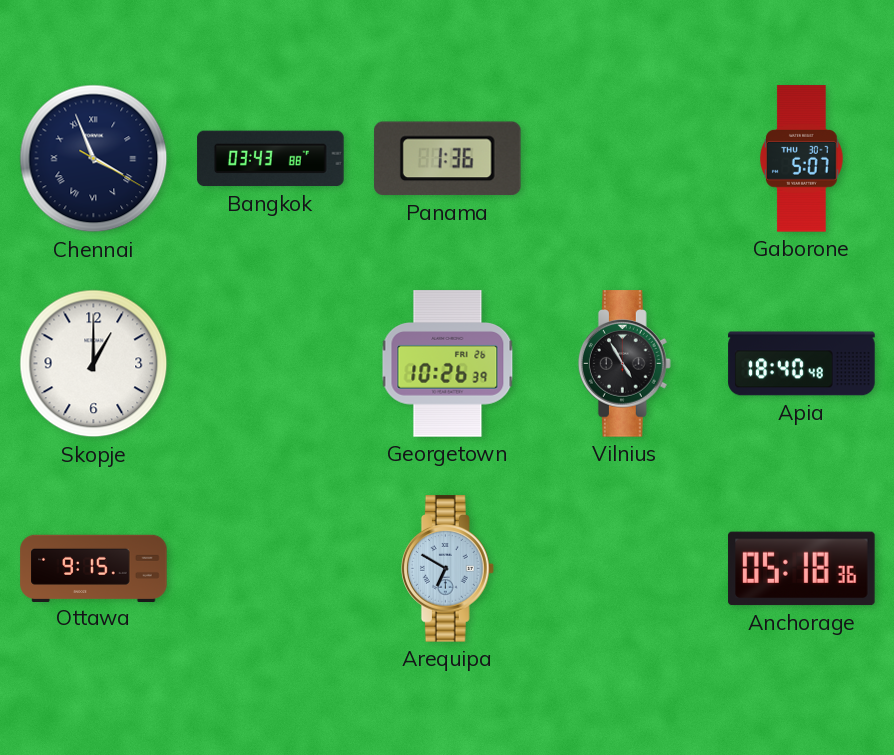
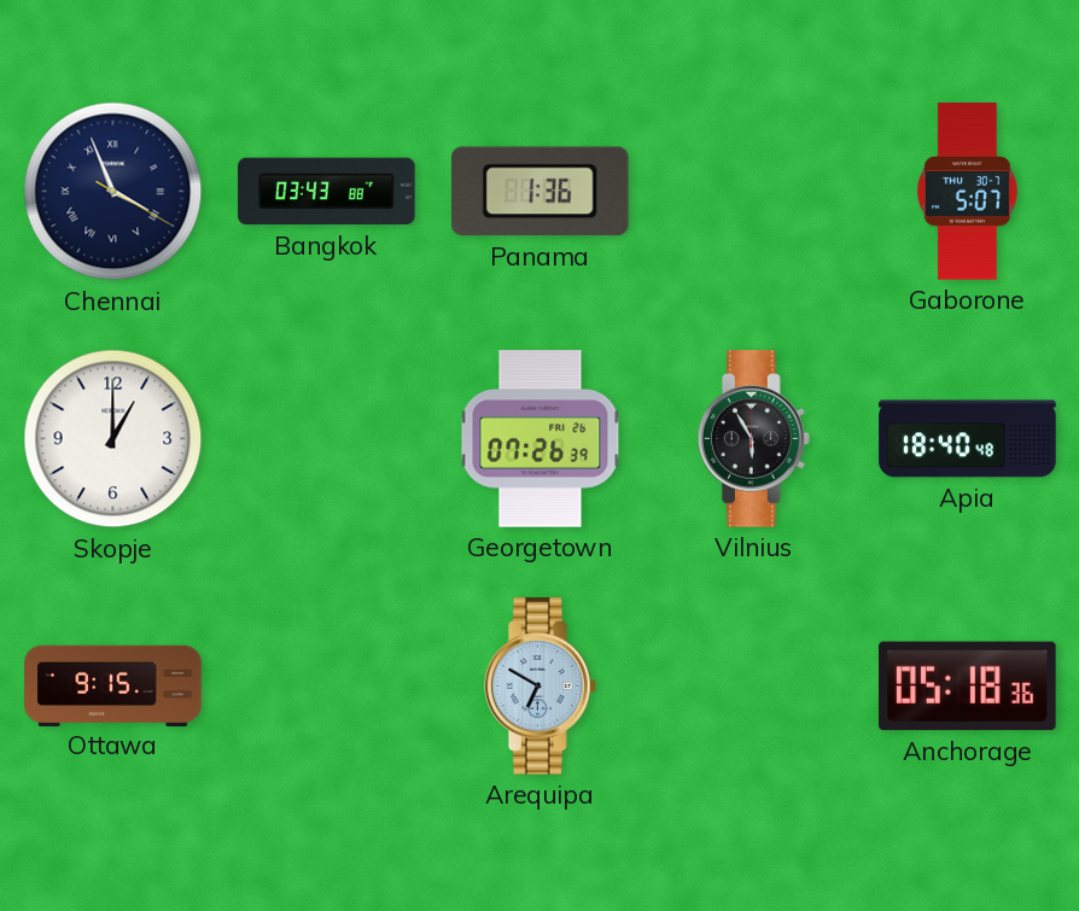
Georgetown: 10:26 -> 07:26 (541, 439)
Vilnius: 4:55 -> 5:55 (753, 439)
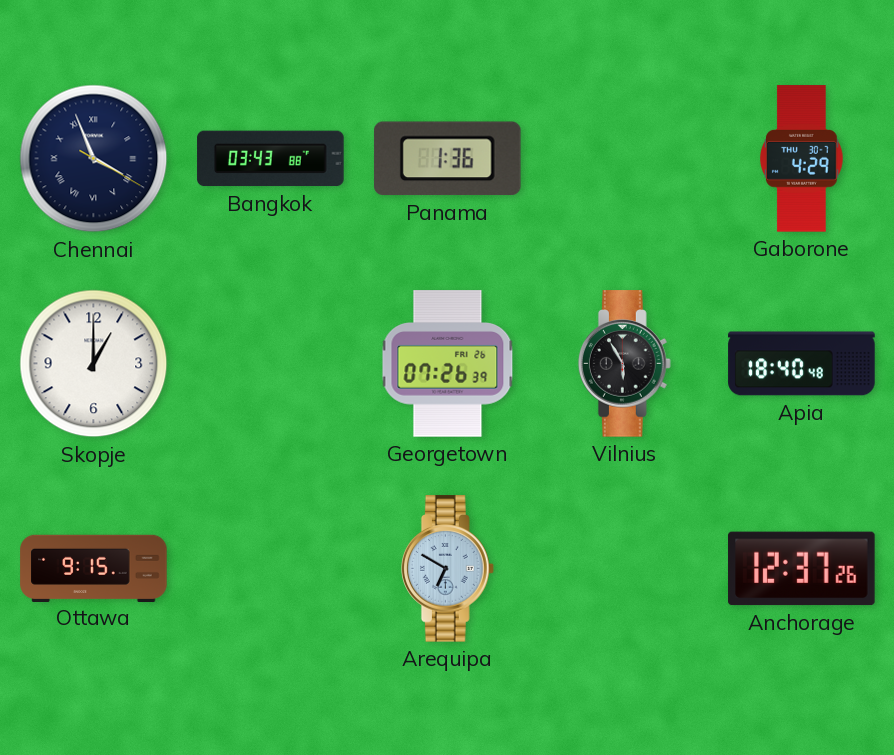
Gaborone: 5:07 -> 4:29 (802, 159)
Anchorage: 05:18 -> 12:37 (802, 569)
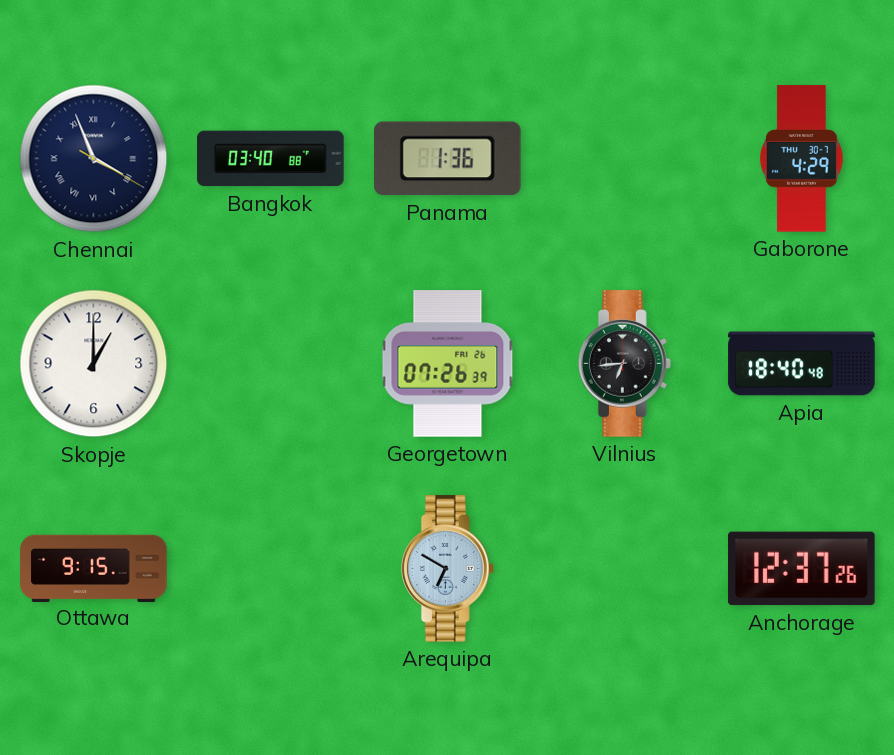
Bangkok: 03:43 -> 03:40 (271, 159)
Vilnius: 5:55 -> 6:44 (624, 364)
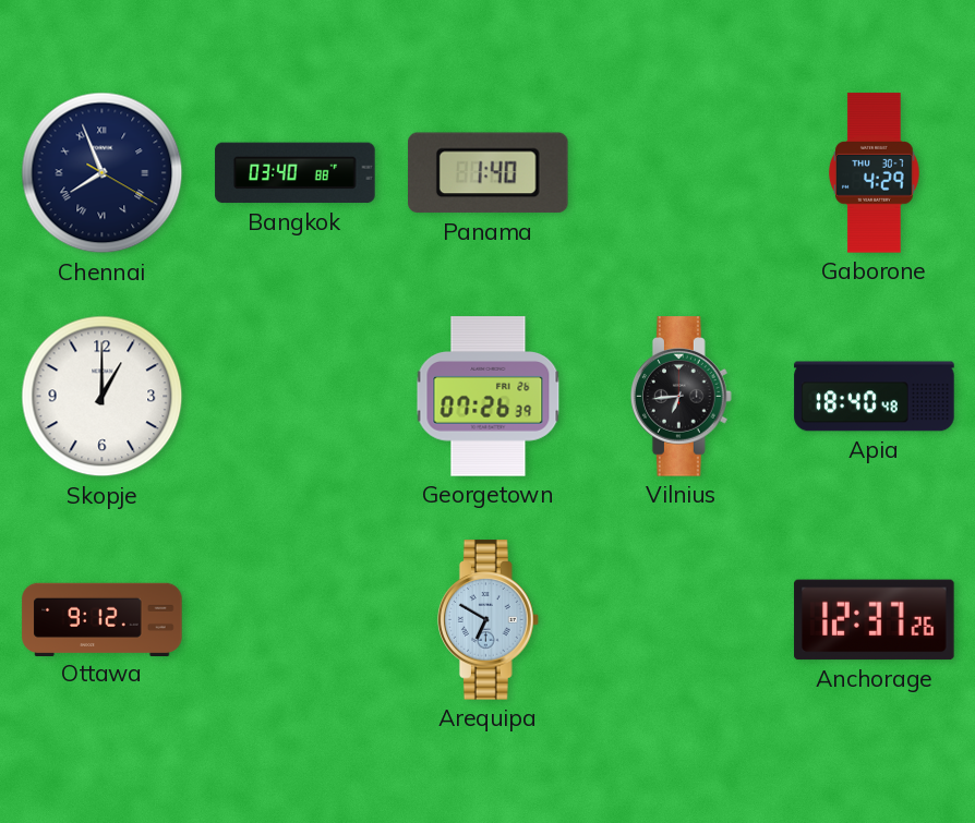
Chennai: 3:56 -> 7:56 (103, 173)
Panama: 1:36 -> 1:40 (487, 173)
Ottawa: 9:15 -> 9:12 (103, 619)
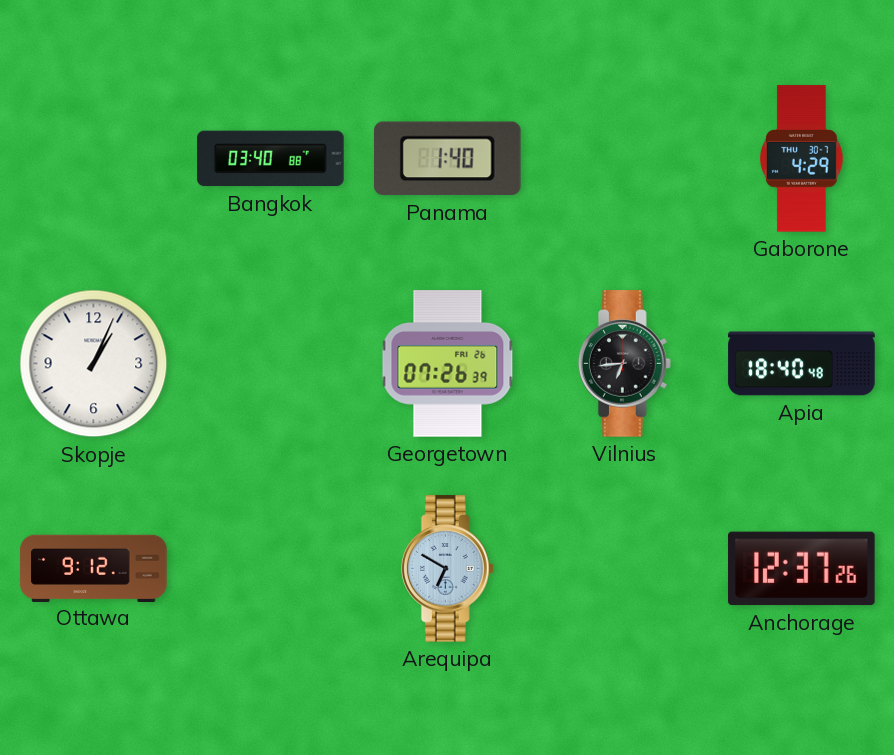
Chennai: 7:56 -> none (103, 173)
Skopje: 1:00 -> 1:04 (94, 364)
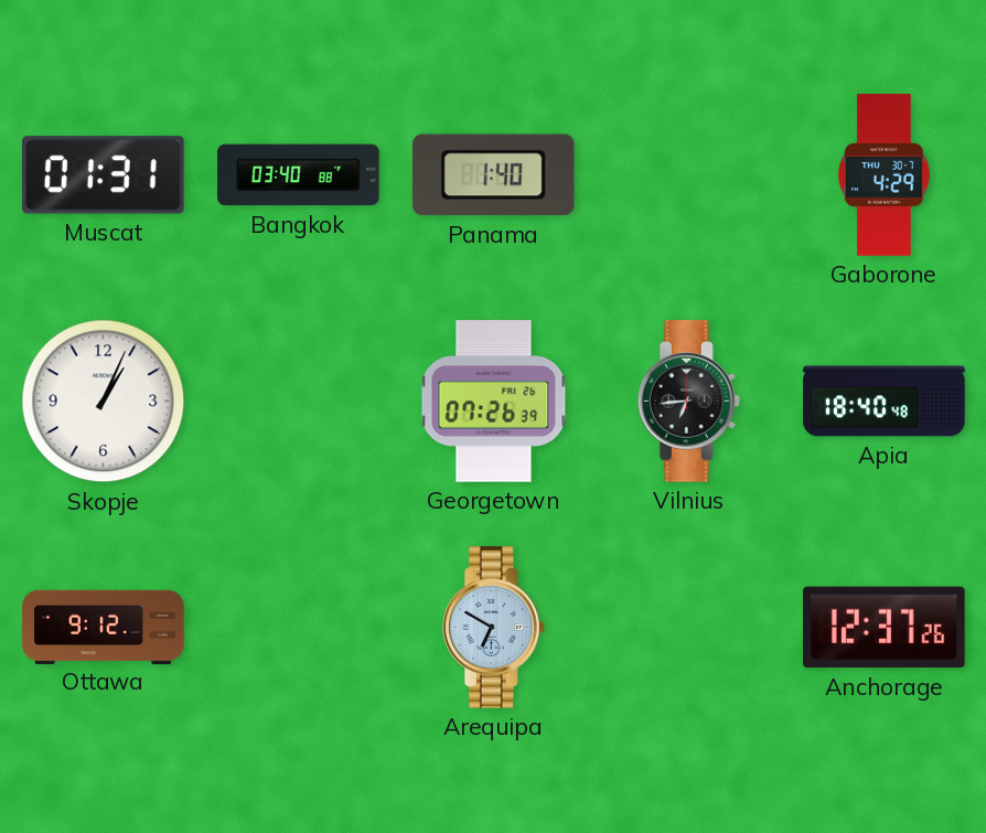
Muscat: none -> 01:31 (104, 175)
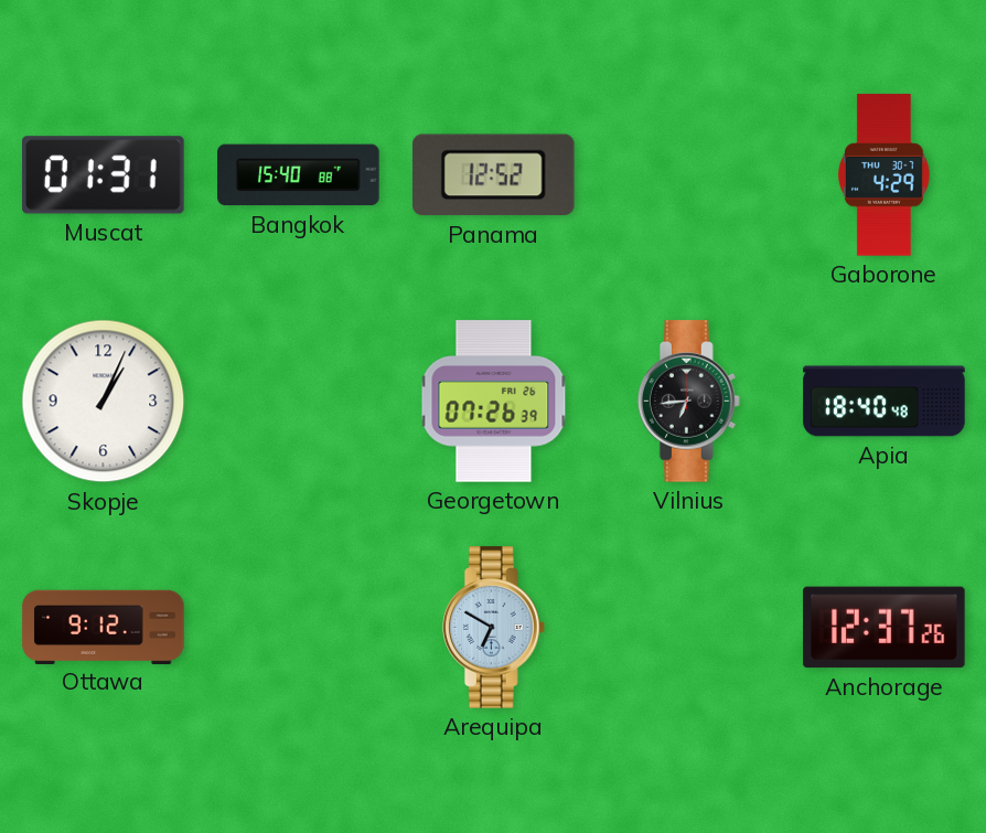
Bangkok: 03:40 -> 15:40 (299, 175)
Panama: 1:40 -> 12:52 (493, 175)
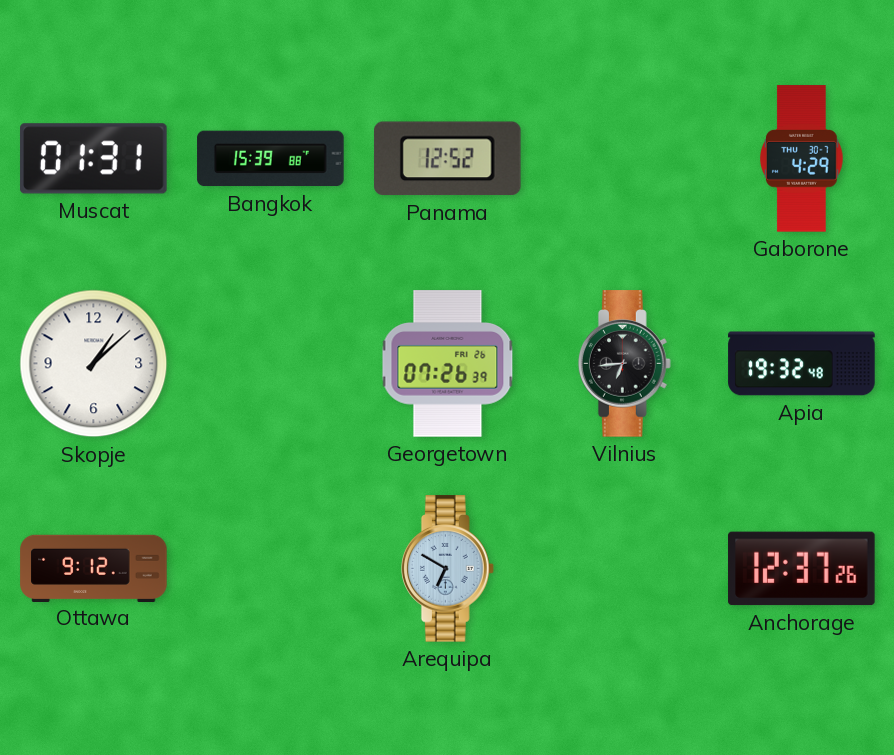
Bangkok: 15:40 -> 15:39 (271, 159)
Skopje: 1:04 -> 1:08 (94, 364)
Apia: 18:40 -> 19:32 (802, 364)
